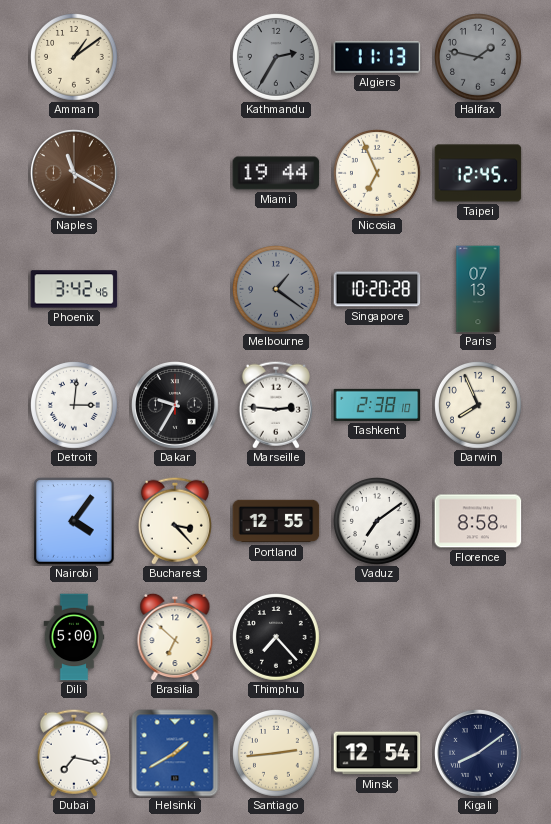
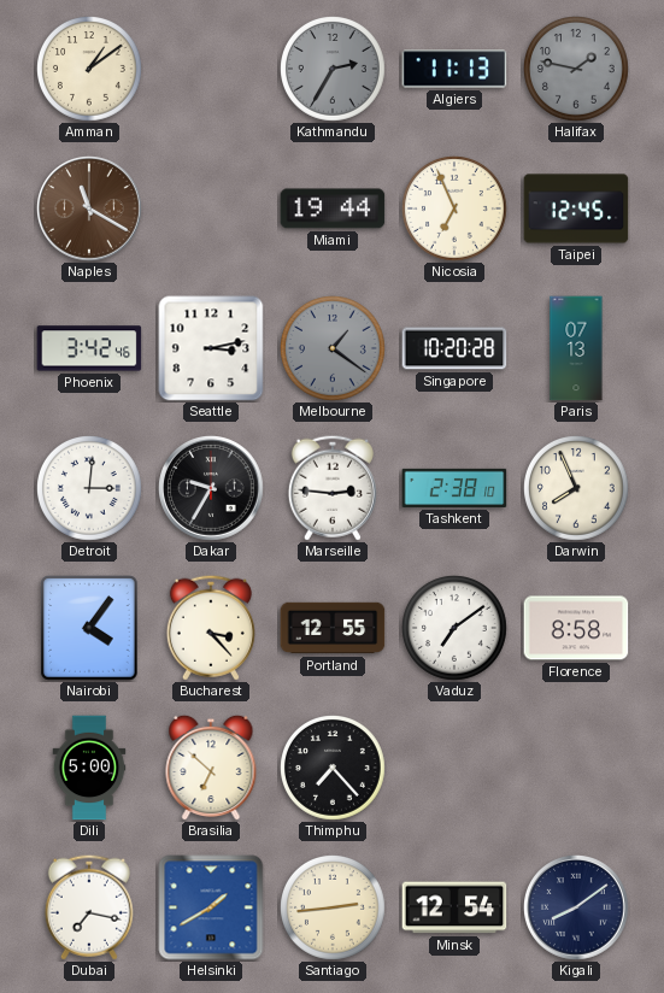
Seattle: none -> 3:13 (211, 348)
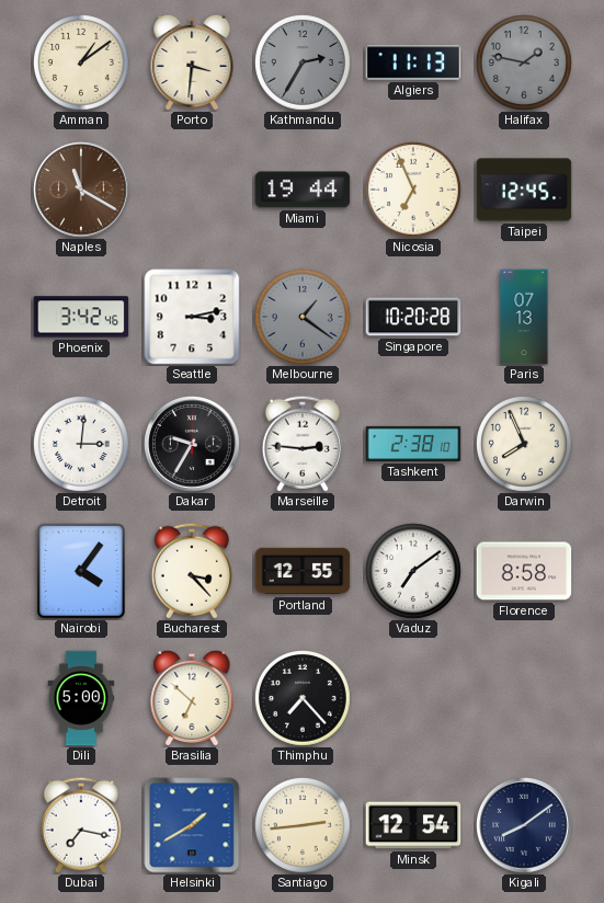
Porto: none -> 3:31 (192, 62)
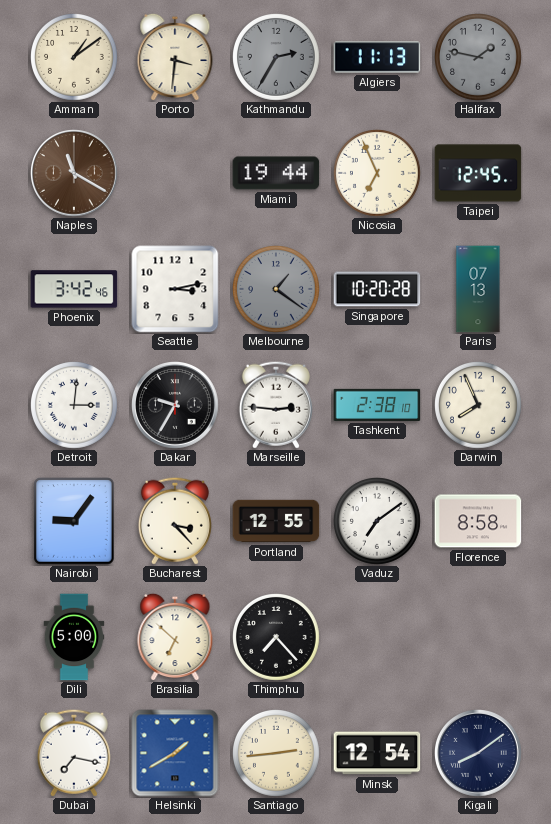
Nairobi: 4:06 -> 9:06 (74, 521)
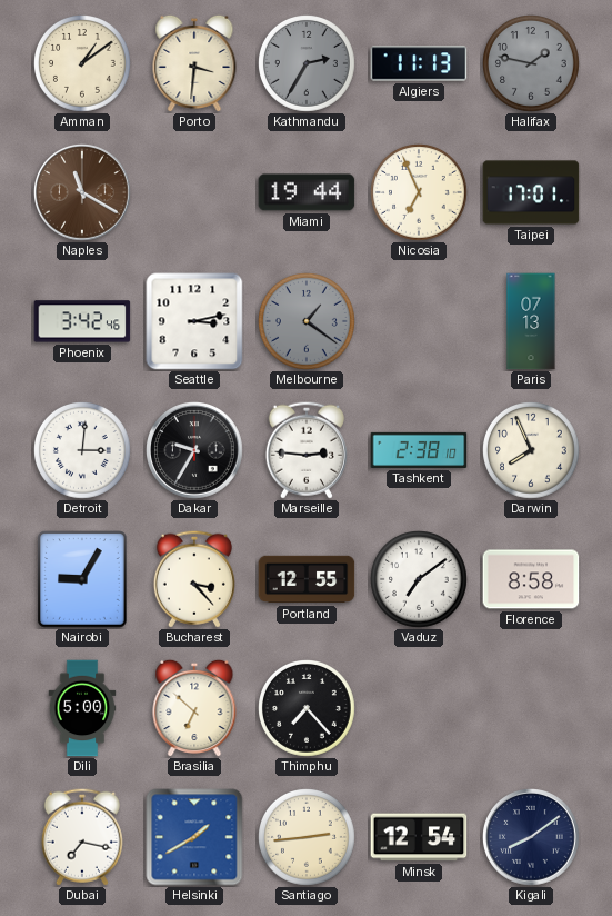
Taipei: 12:45 -> 17:01 (531, 192)
Singapore: 10:20 -> none (377, 289)
Nairobi: 9:06 -> 9:05 (82, 579)
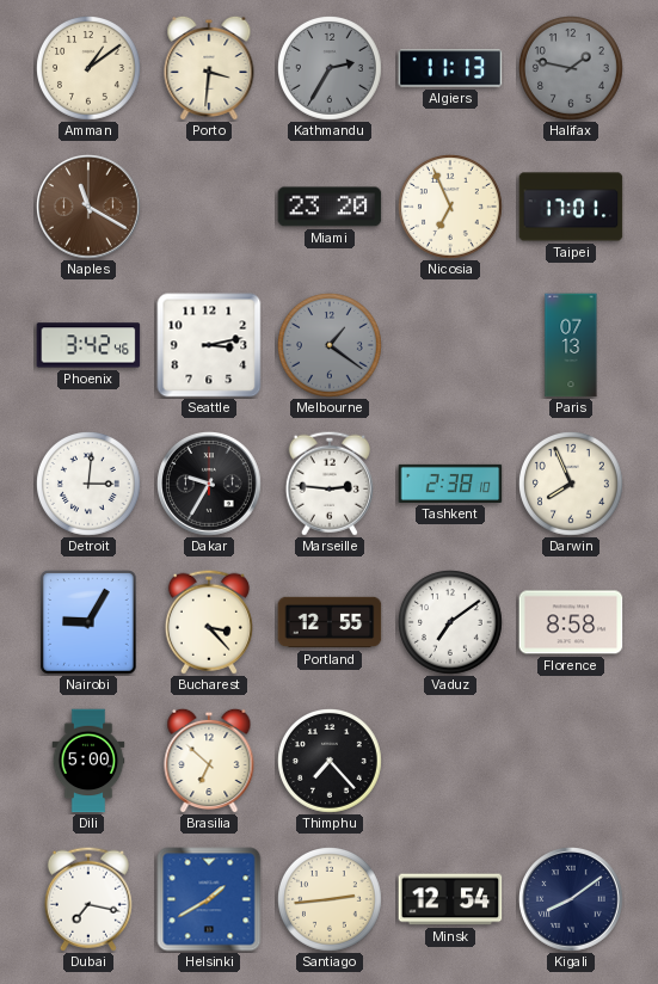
Miami: 19:44 -> 23:20 (330, 207)
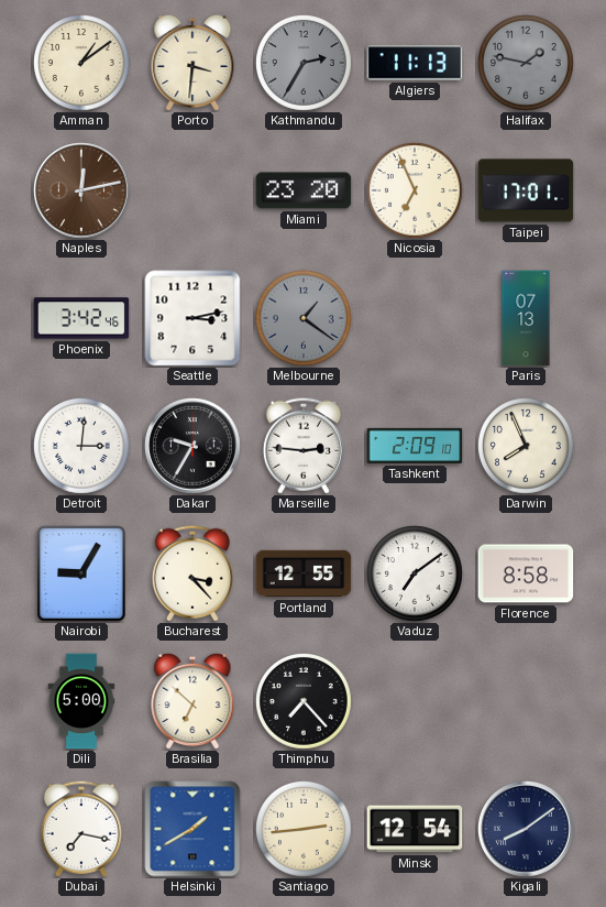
Naples: 11:20 -> 12:13 (82, 192)
Tashkent: 2:38 -> 2:09 (415, 446)
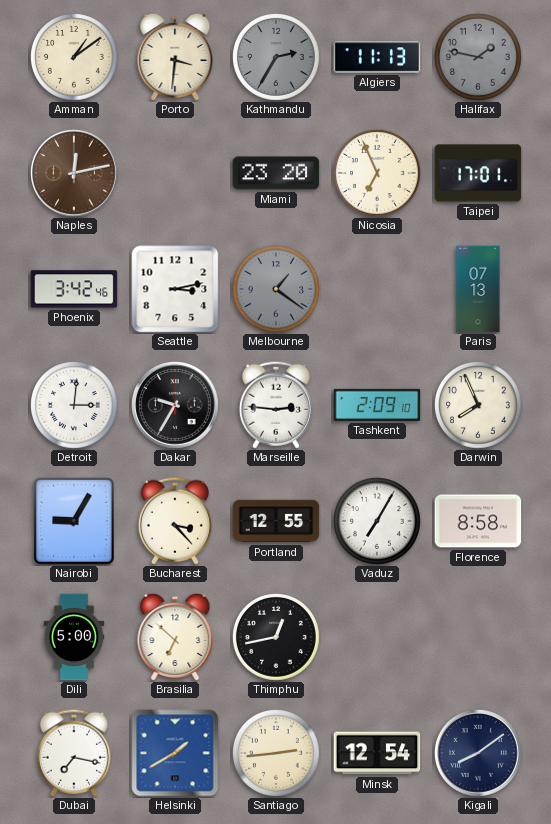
Vaduz: 7:09 -> 7:05 (378, 522)
Thimphu: 7:23 -> 12:43 (277, 638)
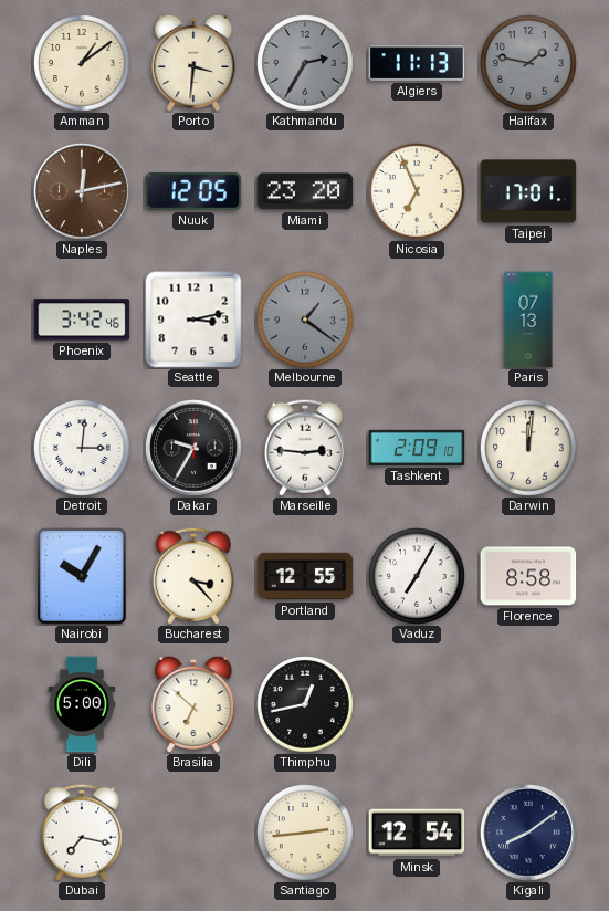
Nuuk: none -> 12:05 (193, 191)
Darwin: 7:56 -> 12:01 (529, 449)
Nairobi: 9:05 -> 10:05 (82, 576)
Helsinki: 1:40 -> none (175, 753)
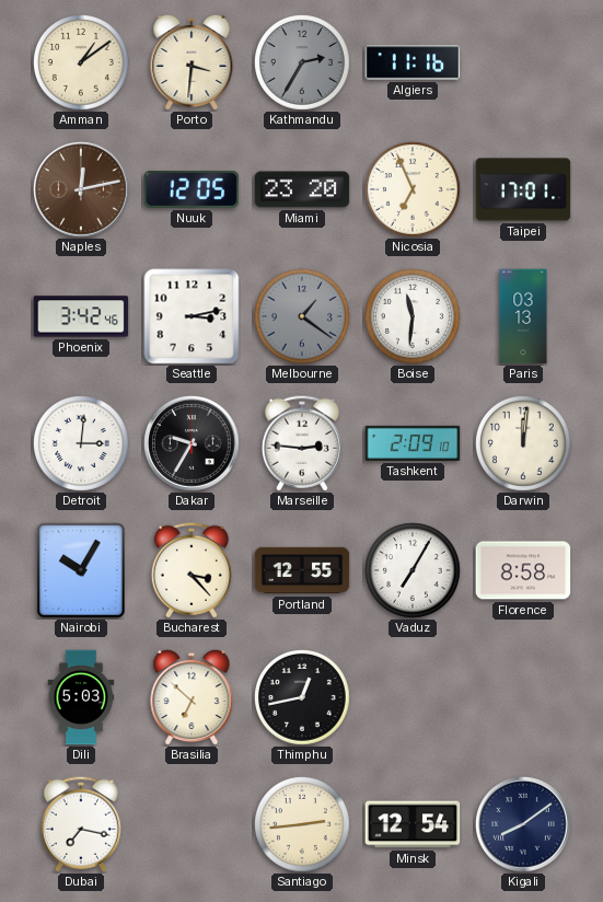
Algiers: 11:13 -> 11:16 (413, 62)
Halifax: 1:47 -> none (529, 64)
Boise: none -> 11:31 (414, 317)
Paris: 07:13 -> 03:13 (523, 316)
Dili: 5:00 -> 5:03 (81, 697)
